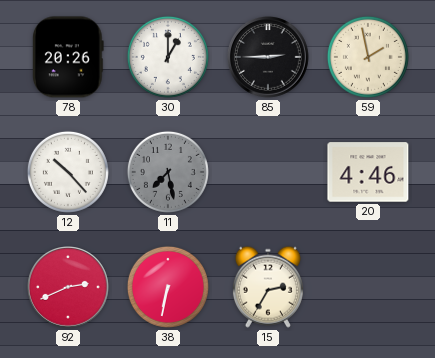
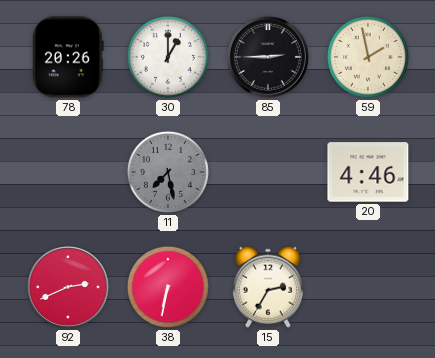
12: 10:23 -> none (68, 172)
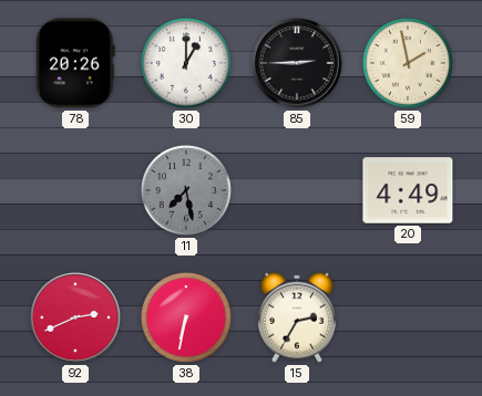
20: 4:46 -> 4:49 (408, 190)
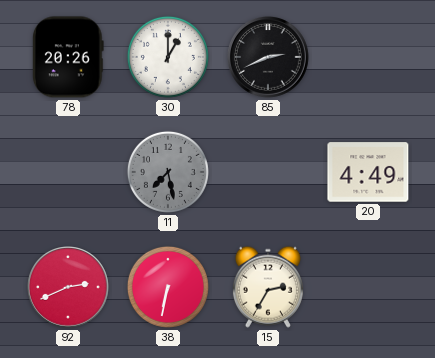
85: 2:45 -> 2:41 (269, 58)
59: 1:58 -> none (408, 63)
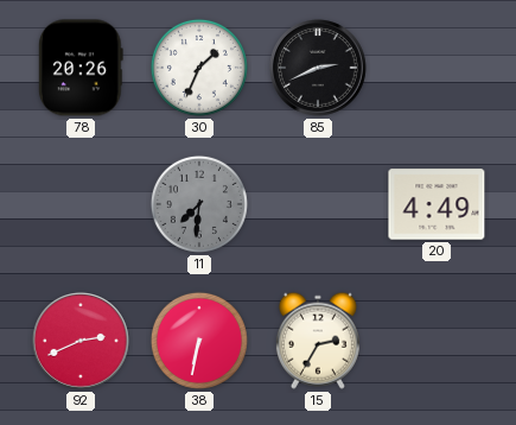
30: 1:00 -> 1:34 (199, 68)
11: 7:28 -> 7:31 (199, 204)
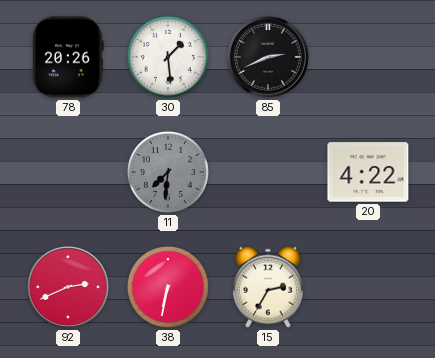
30: 1:34 -> 1:29 (168, 57)
20: 4:49 -> 4:22 (368, 172)
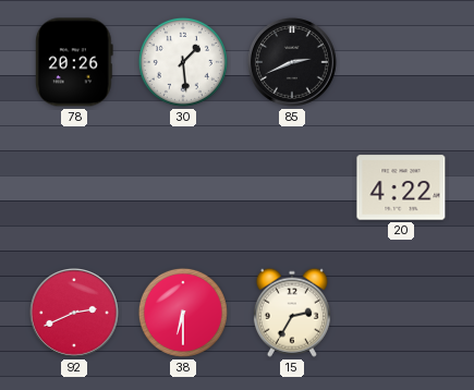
11: 7:31 -> none (168, 172)
38: 6:32 -> 6:30 (183, 313)
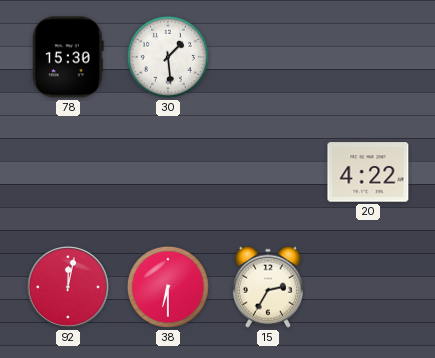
78: 20:26 -> 15:30 (68, 57)
85: 2:41 -> none (293, 63)
92: 2:41 -> 12:02 (69, 288)
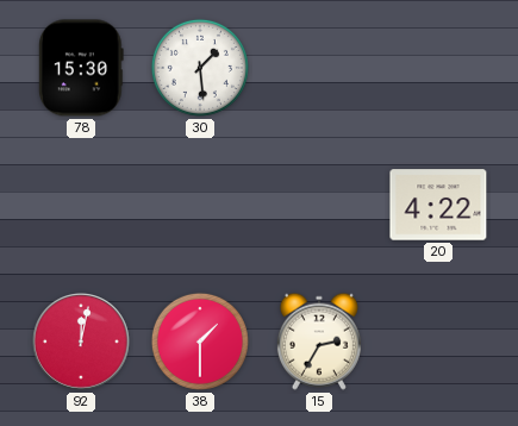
38: 6:30 -> 1:30 (200, 342)
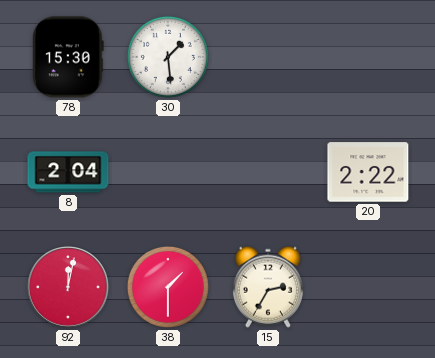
8: none -> 2:04 (68, 172)
20: 4:22 -> 2:22 (368, 172)
